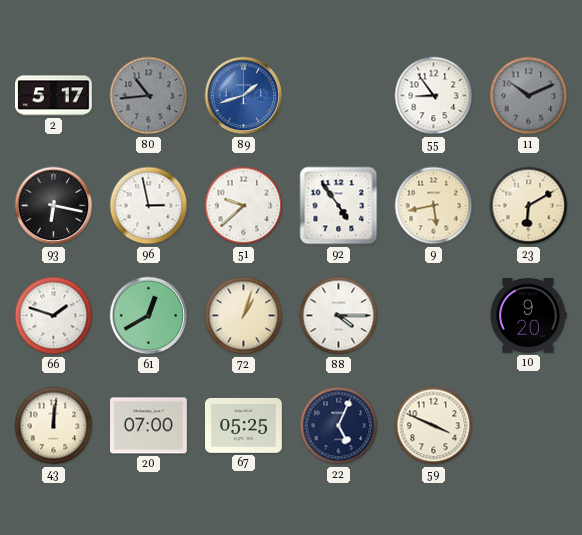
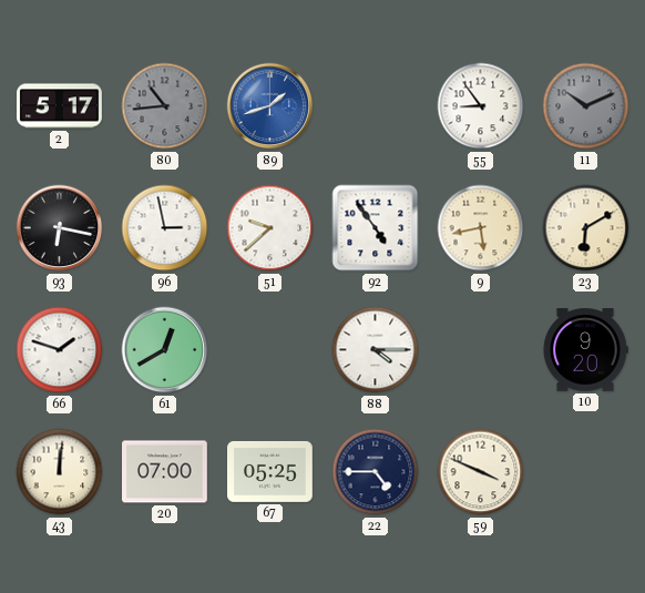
72: 1:03 -> none (244, 316)
22: 5:04 -> 4:45 (376, 472)
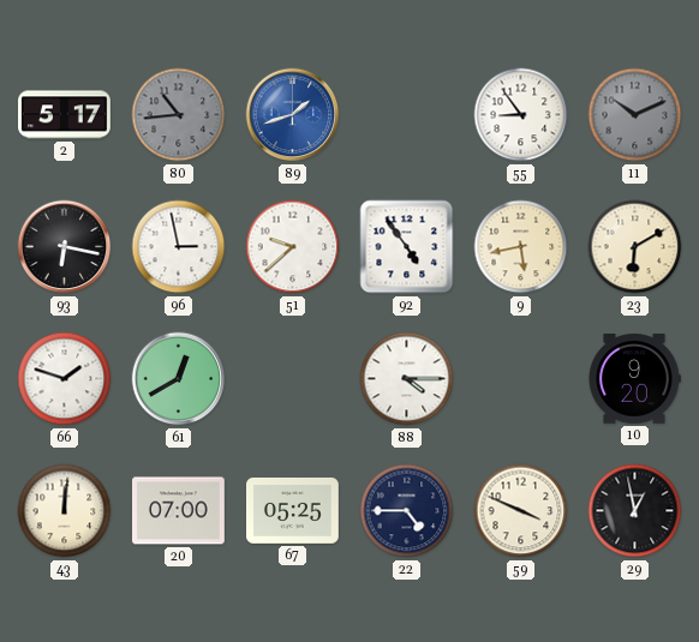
29: none -> 12:58 (635, 511)
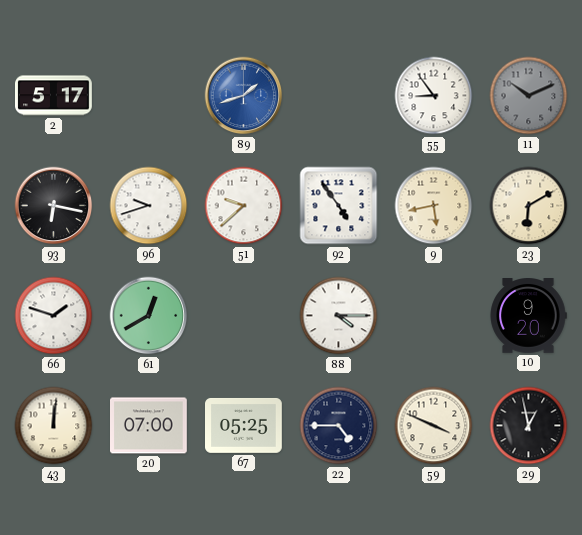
80: 10:44 -> none (179, 115)
96: 2:58 -> 9:42 (149, 206)
